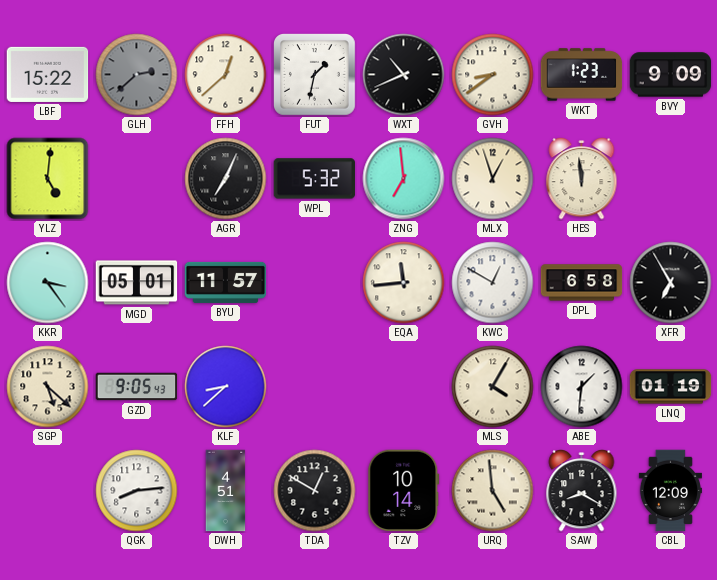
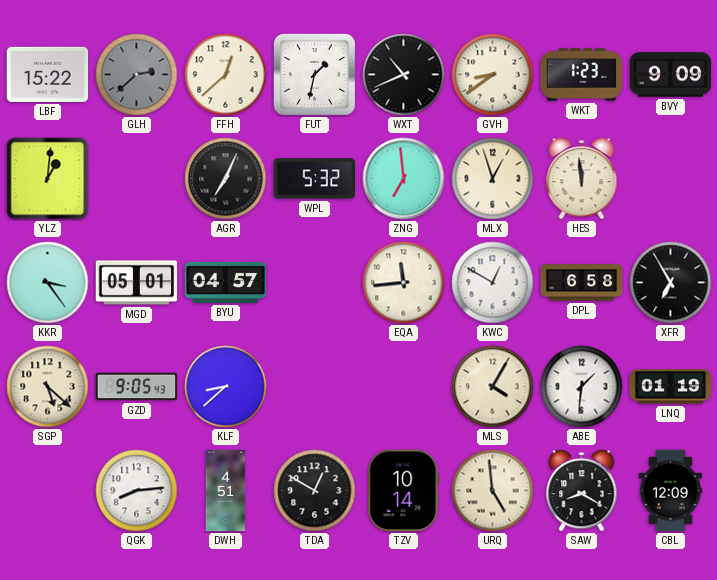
YLZ: 5:01 -> 1:01 (48, 179)
BYU: 11:57 -> 04:57 (226, 282)
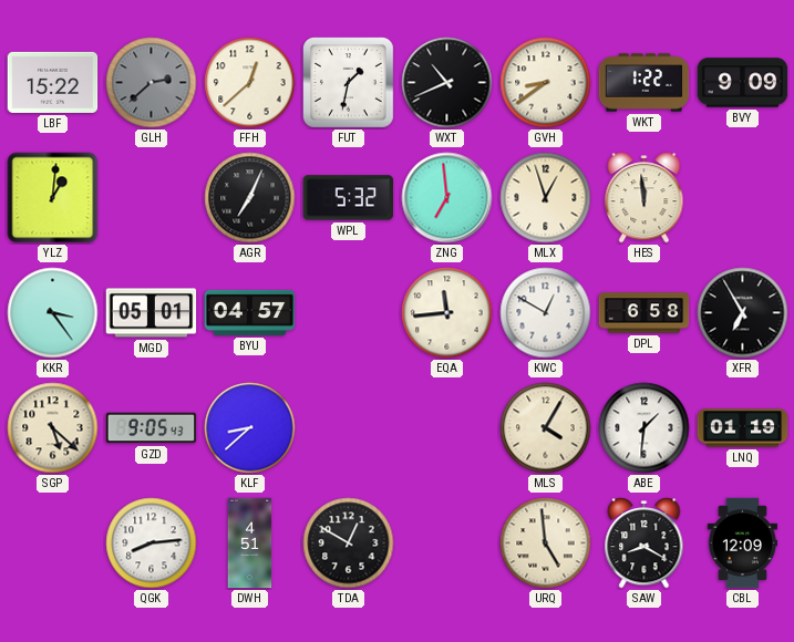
WKT: 1:23 -> 1:22 (645, 83)
TZV: 10:14 -> none (404, 491)
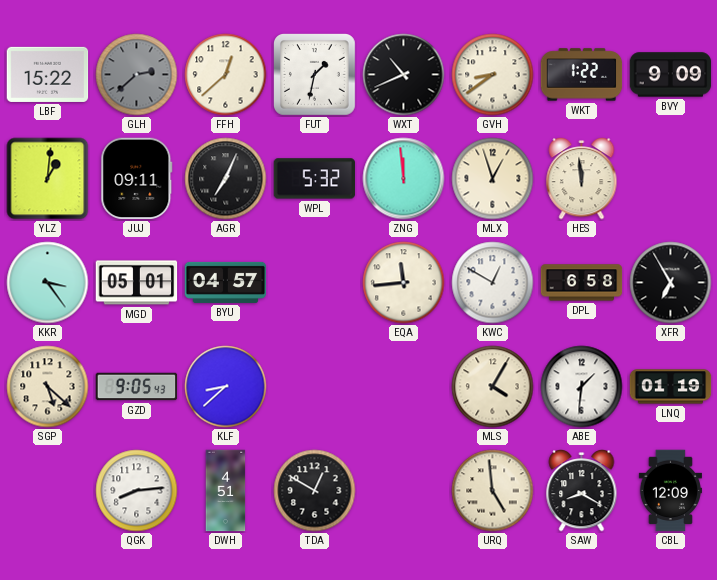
JUJ: none -> 09:11 (137, 179)
ZNG: 6:59 -> 11:59 (404, 179)
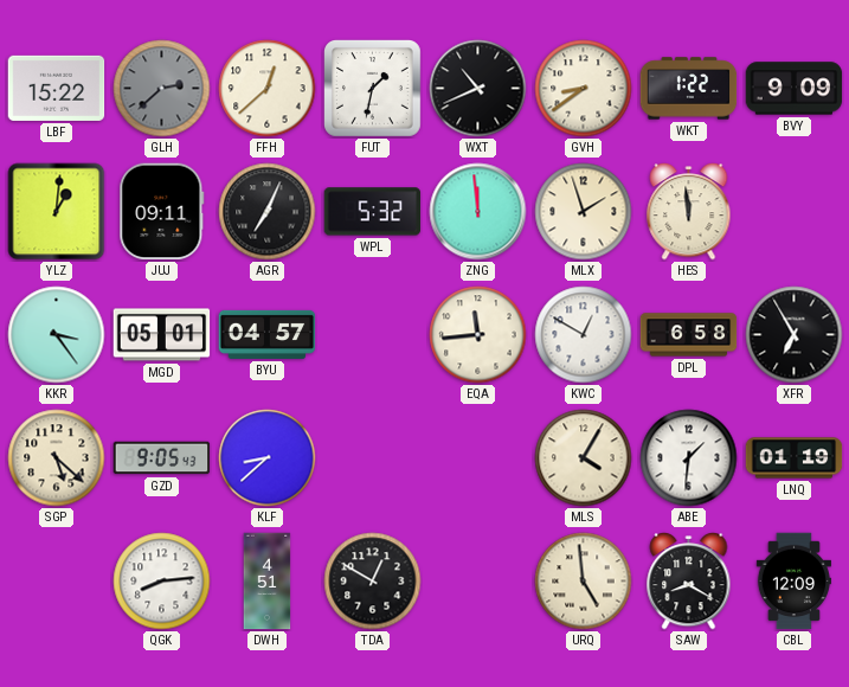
MLX: 12:57 -> 1:57 (584, 212)
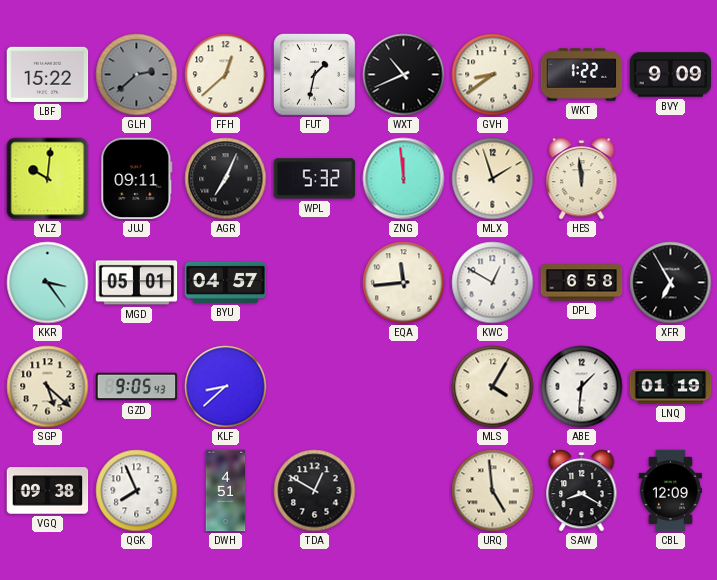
YLZ: 1:01 -> 10:01 (48, 179)
VGQ: none -> 09:38 (48, 491)
QGK: 8:14 -> 7:56 (137, 491)
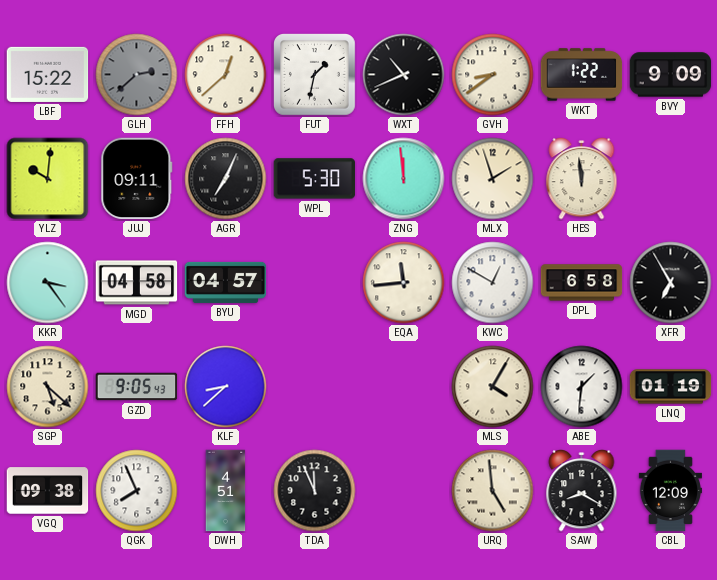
WPL: 5:32 -> 5:30 (315, 179)
MGD: 05:01 -> 04:58 (137, 283)
TDA: 12:50 -> 11:56 (315, 491)
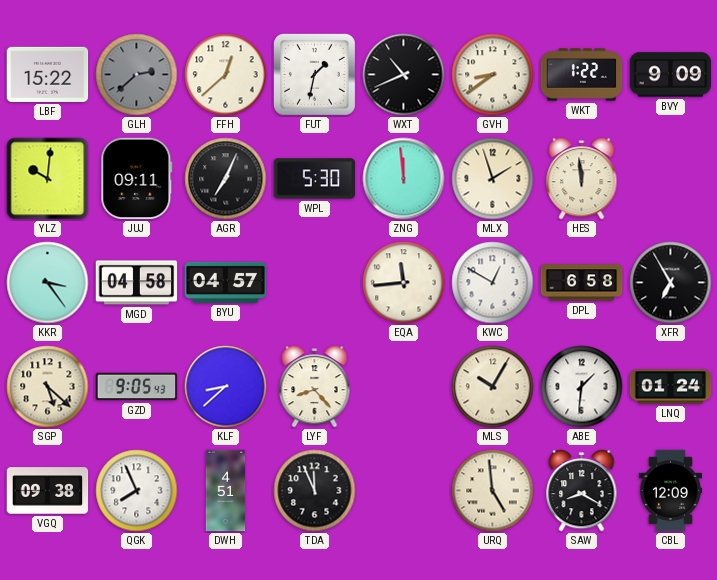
LYF: none -> 8:23 (315, 387)
MLS: 4:05 -> 10:05 (493, 387)
LNQ: 01:19 -> 01:24 (671, 387)
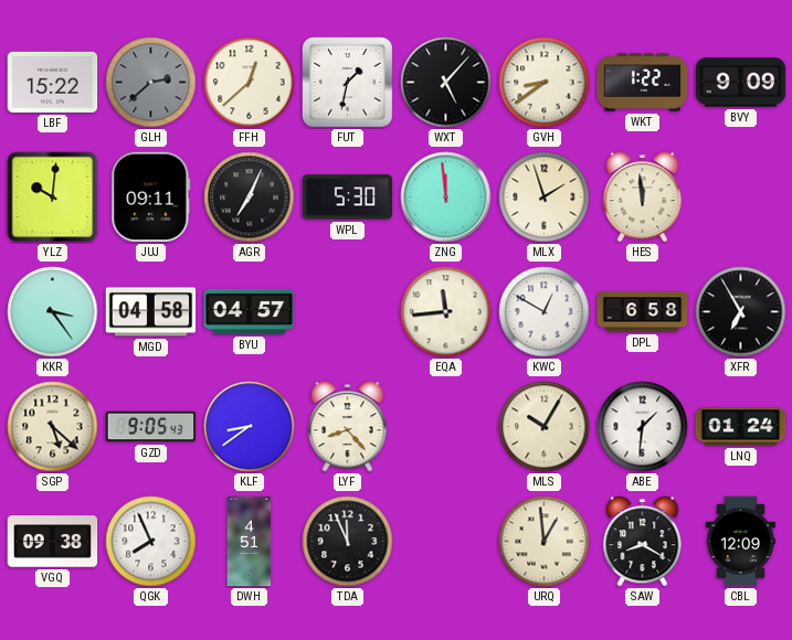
WXT: 10:41 -> 5:07 (446, 83)
KLF: 8:38 -> 8:39 (250, 427)
URQ: 4:59 -> 12:59 (545, 542)
